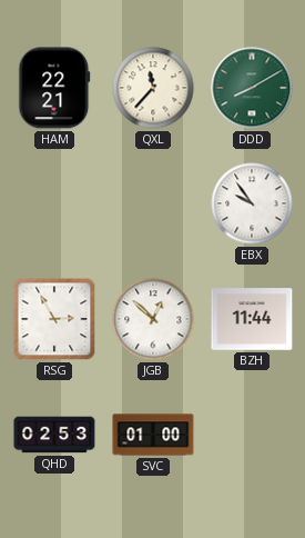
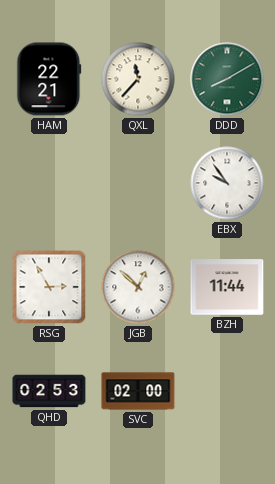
SVC: 01:00 -> 02:00 (138, 391)
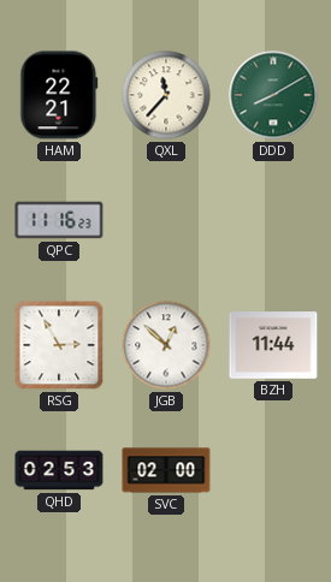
QPC: none -> 11:16 (59, 220)
EBX: 9:54 -> none (227, 183)
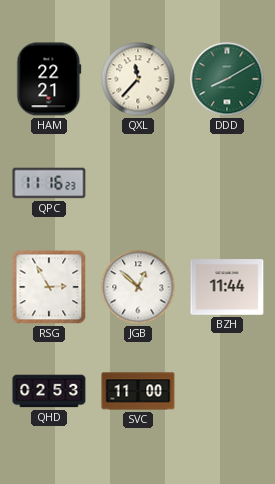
SVC: 02:00 -> 11:00 (138, 391)
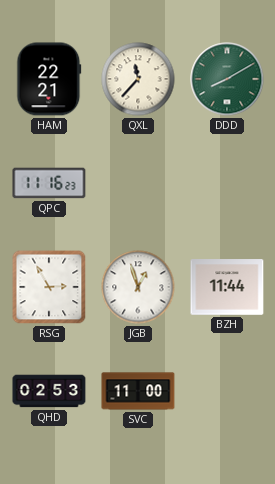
JGB: 12:52 -> 12:57 (138, 287)
